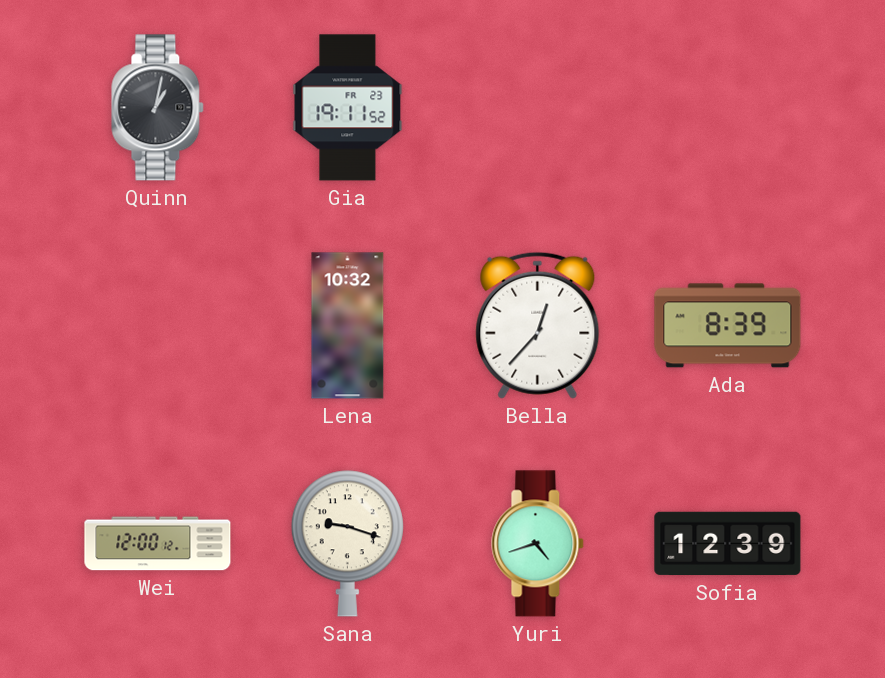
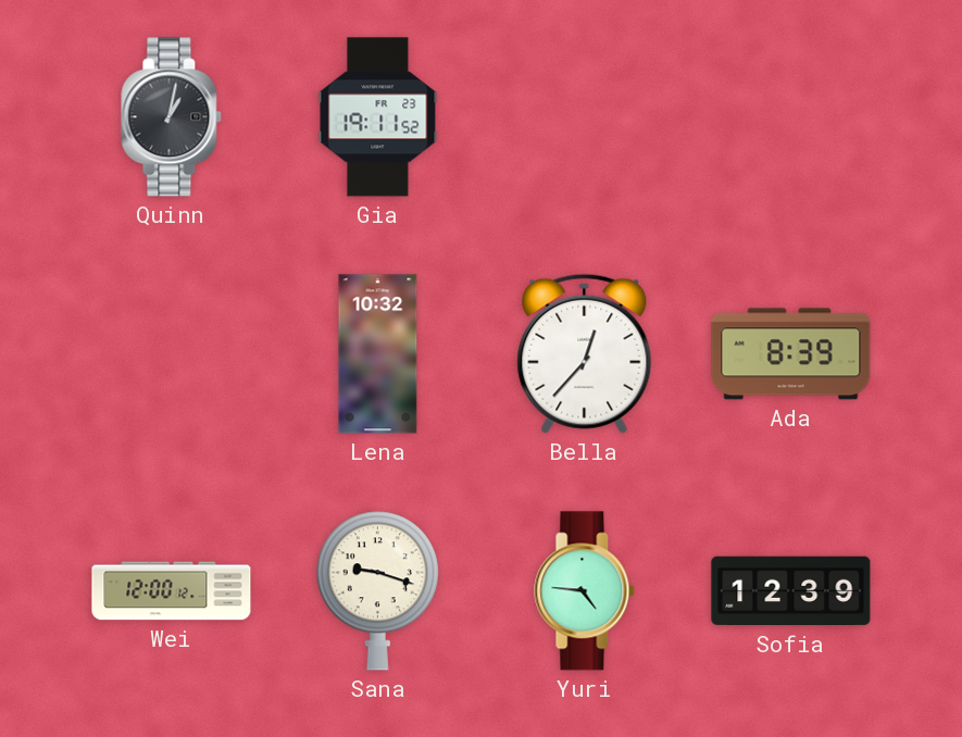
Yuri: 4:42 -> 4:46 (585, 591)
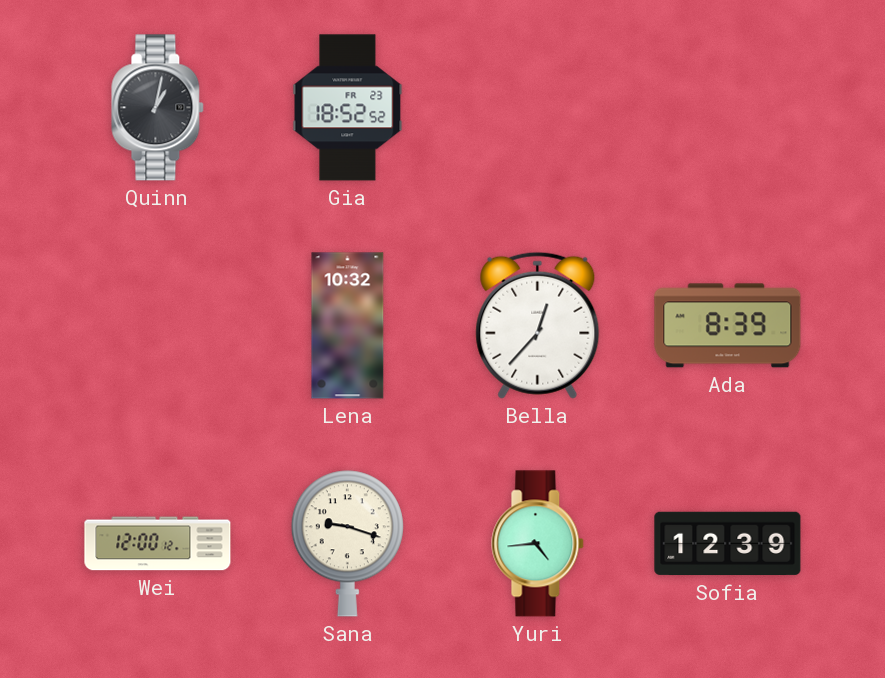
Gia: 19:11 -> 18:52 (348, 108)
Yuri: 4:46 -> 4:44 (538, 544)
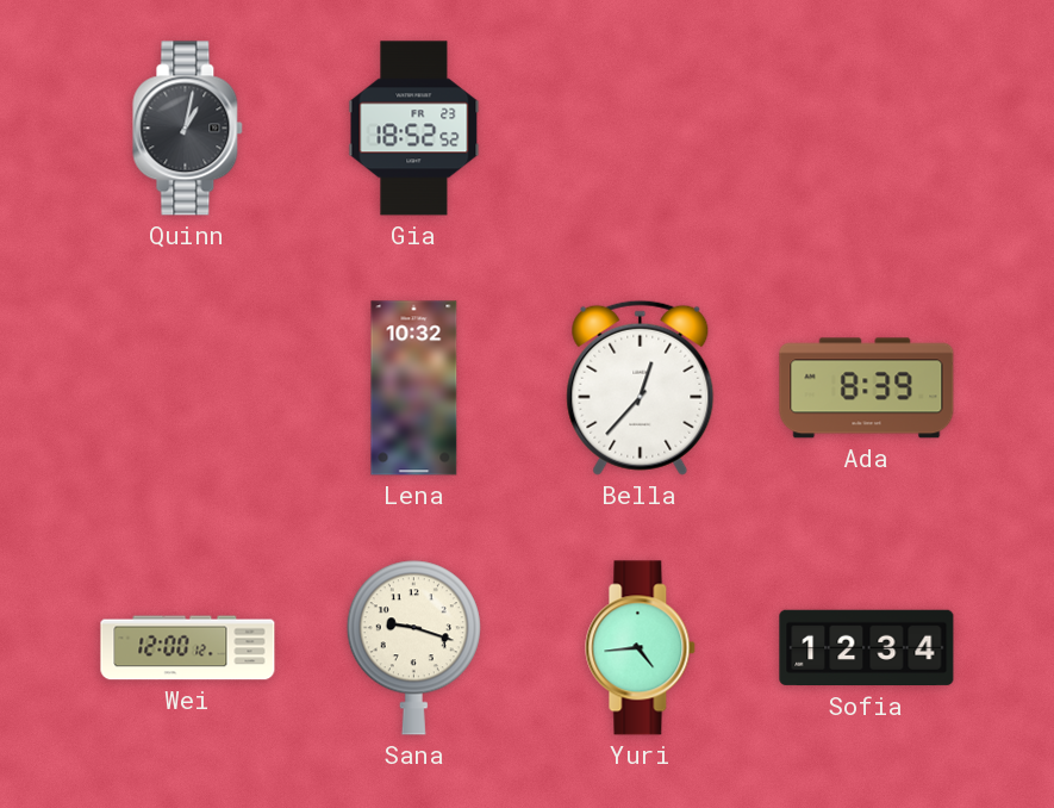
Sofia: 12:39 -> 12:34 (867, 648)
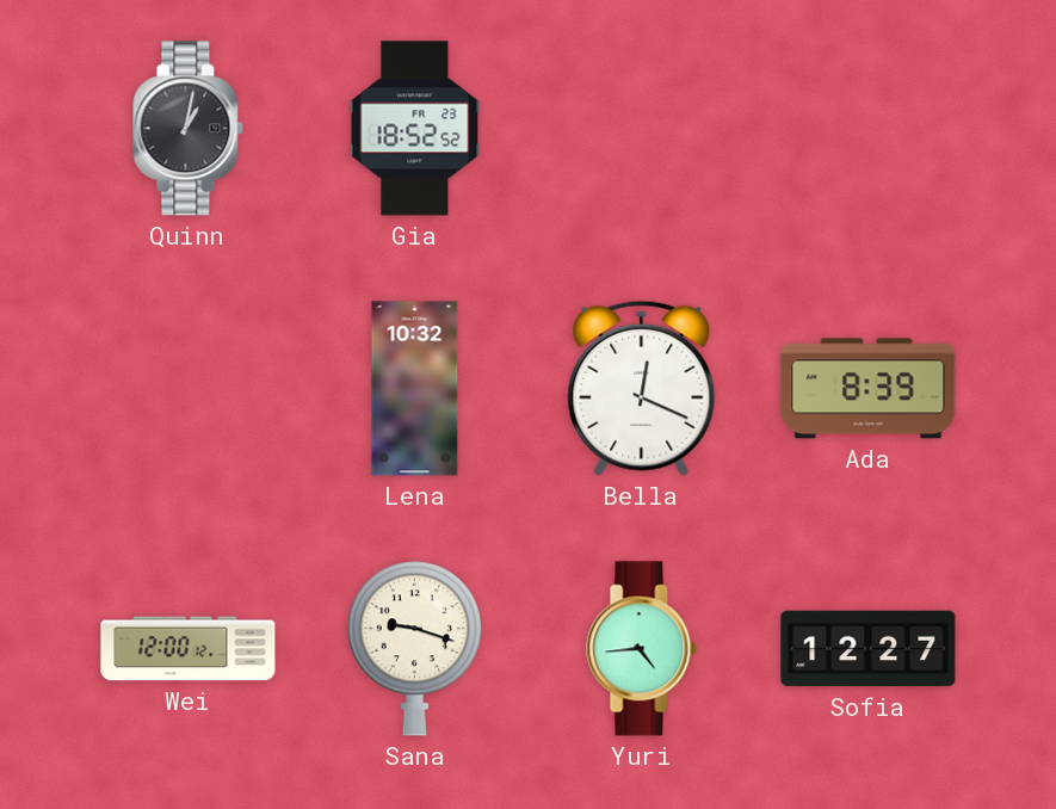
Bella: 12:37 -> 12:19 (642, 388)
Sofia: 12:34 -> 12:27 (869, 649)
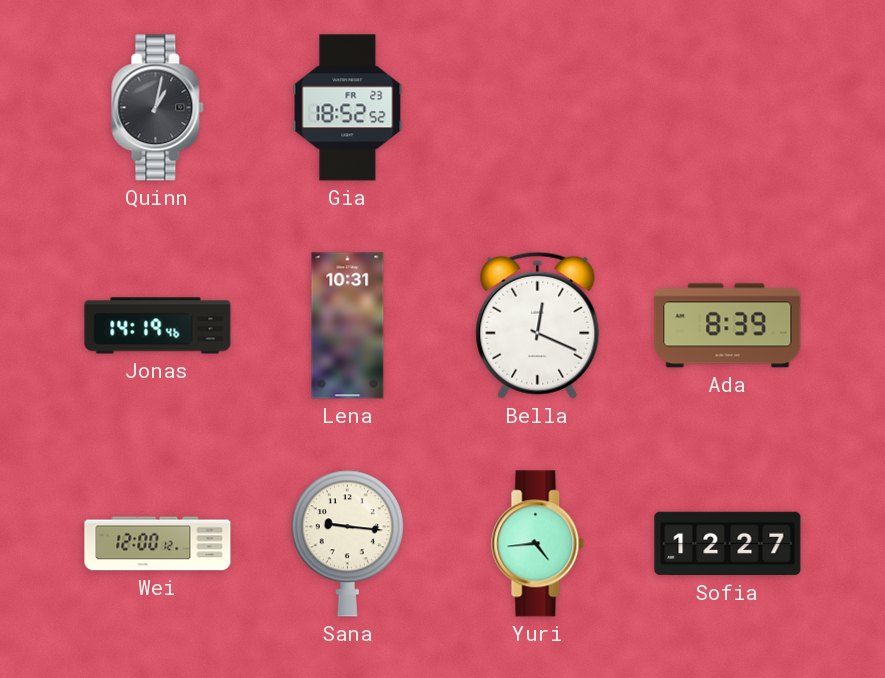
Jonas: none -> 14:19 (158, 326)
Lena: 10:32 -> 10:31 (348, 326)
Sana: 9:18 -> 9:16 (347, 544)
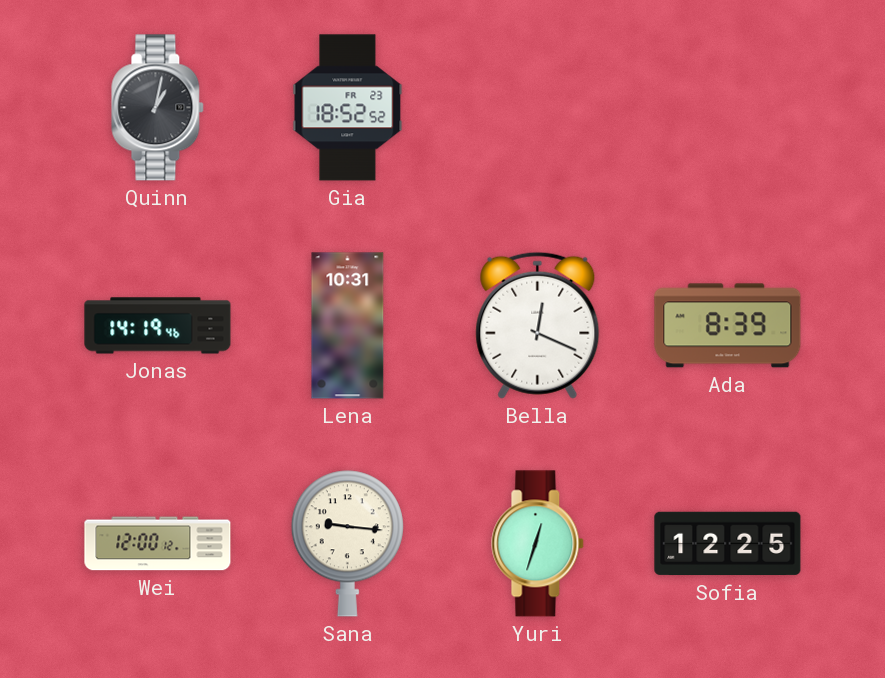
Yuri: 4:44 -> 12:33 (538, 544)
Sofia: 12:27 -> 12:25 (728, 544)
